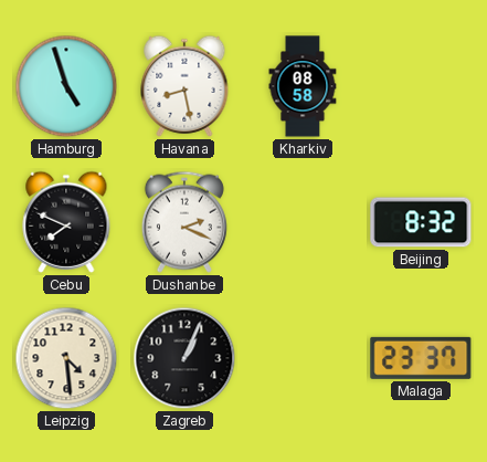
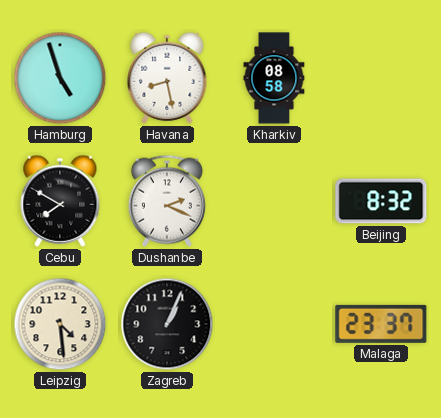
Cebu: 7:49 -> 7:50 (60, 201)
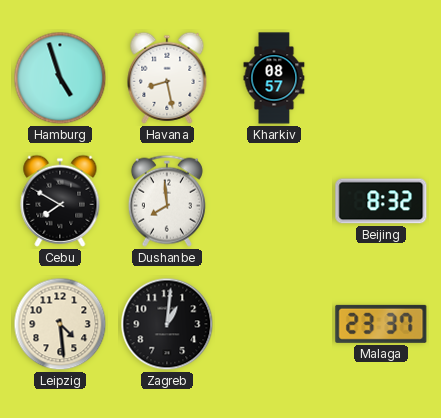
Kharkiv: 08:58 -> 08:57 (274, 78)
Dushanbe: 2:19 -> 7:59 (167, 201)
Zagreb: 1:04 -> 1:01 (167, 324)
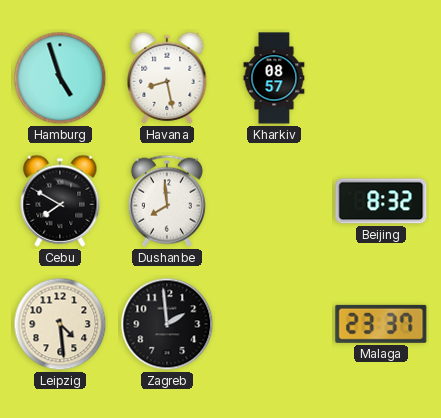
Zagreb: 1:01 -> 1:59 (167, 324)
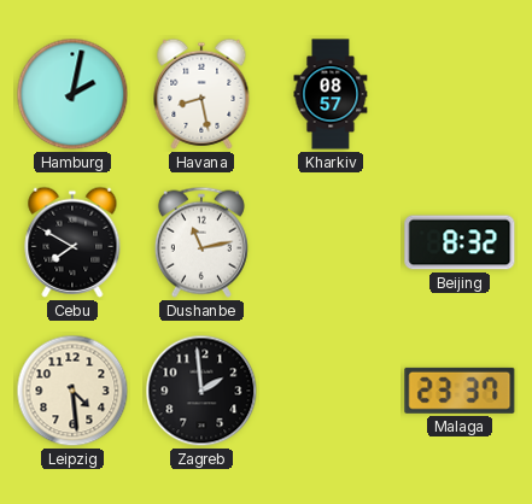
Hamburg: 4:57 -> 2:02 (72, 94)
Dushanbe: 7:59 -> 11:13 (201, 242)
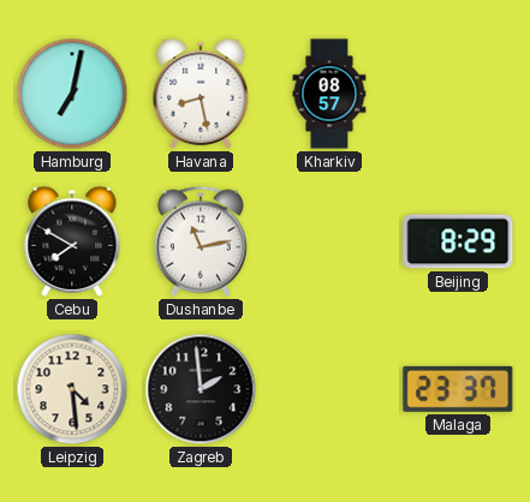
Hamburg: 2:02 -> 7:02 (72, 94)
Beijing: 8:32 -> 8:29 (458, 241)
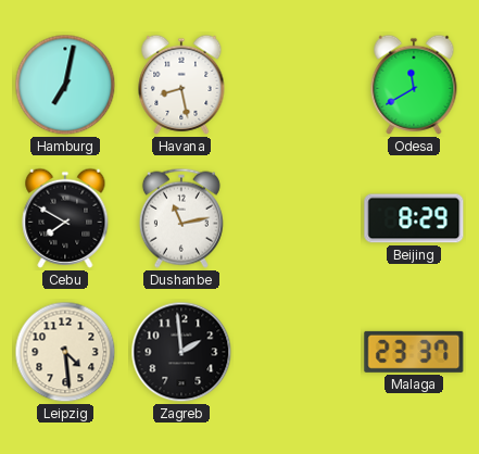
Kharkiv: 08:57 -> none (329, 94)
Odesa: none -> 11:40 (414, 85)
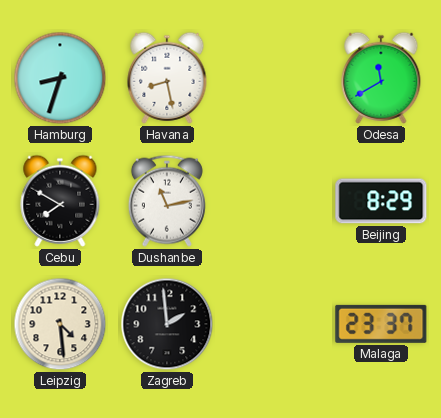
Hamburg: 7:02 -> 8:33 (60, 78)
